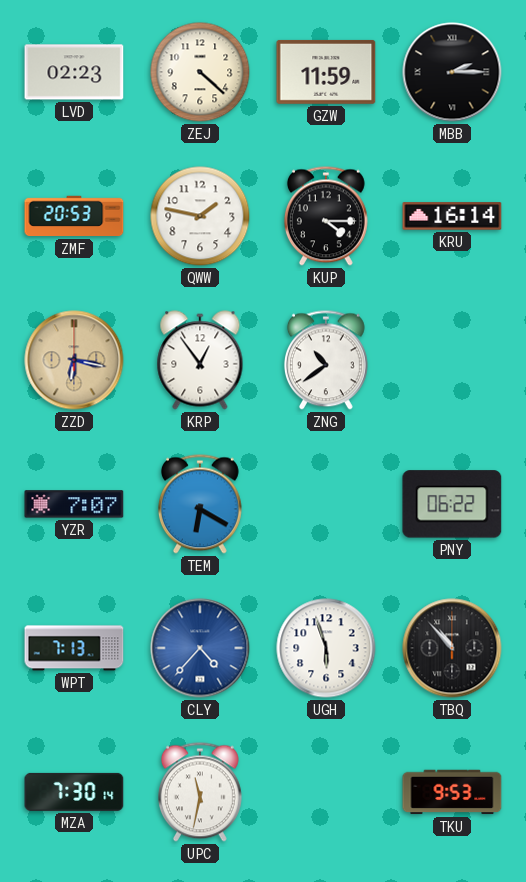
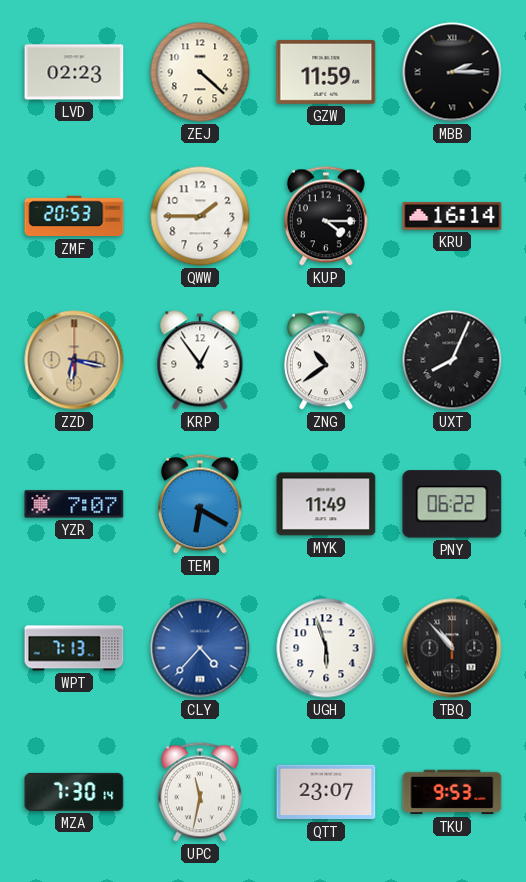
QWW: 1:47 -> 1:45 (200, 216)
UXT: none -> 8:04 (452, 360)
MYK: none -> 11:49 (326, 504)
QTT: none -> 23:07 (326, 792)
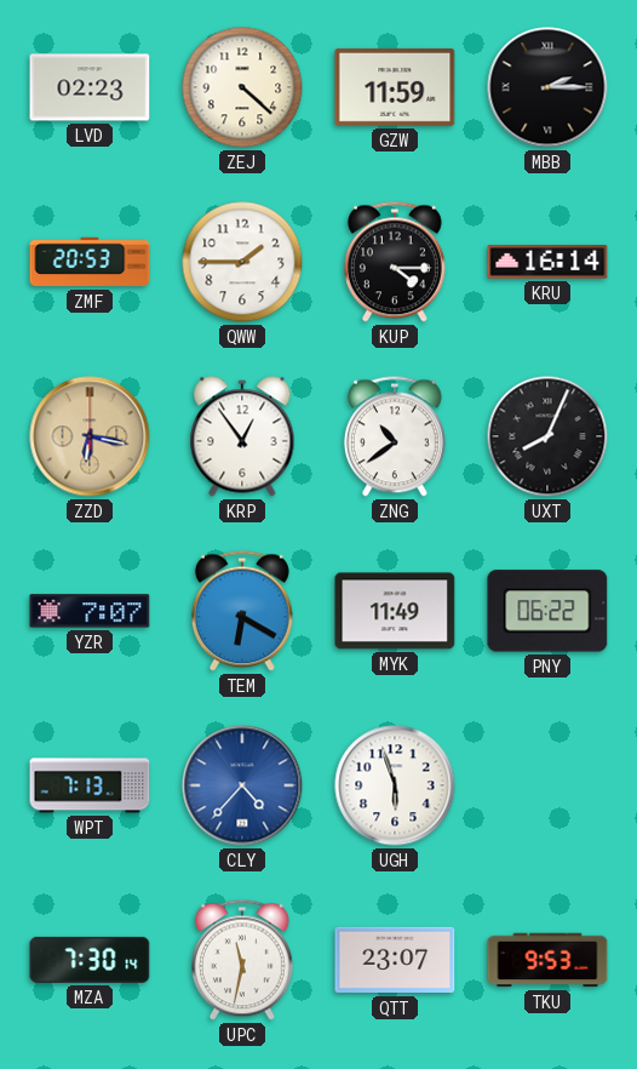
TBQ: 10:53 -> none (452, 648)
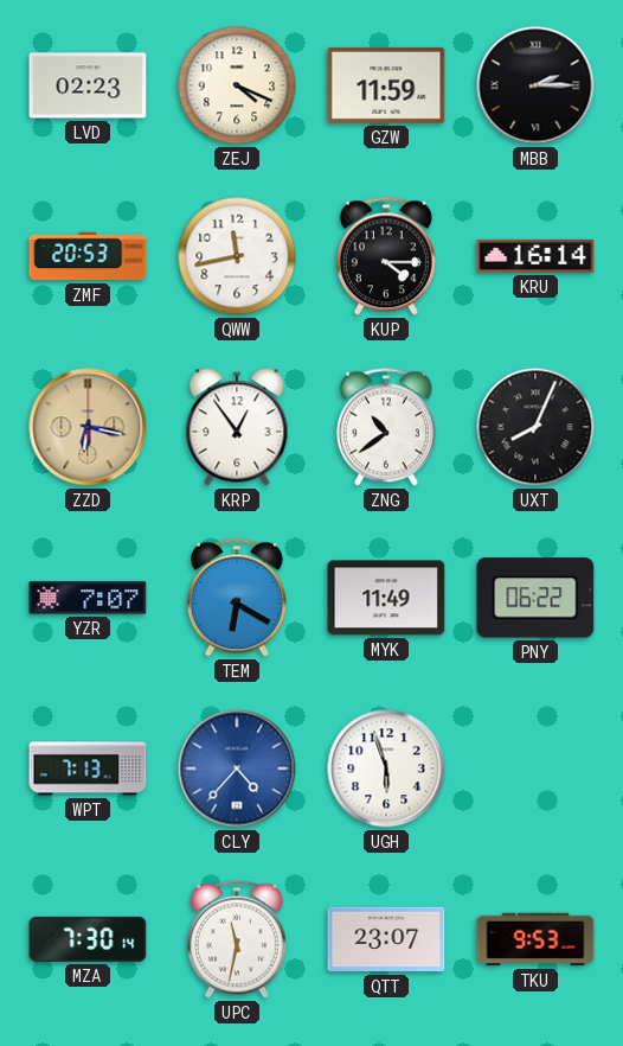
ZEJ: 4:22 -> 4:19 (237, 85)
QWW: 1:45 -> 11:43 (237, 256)
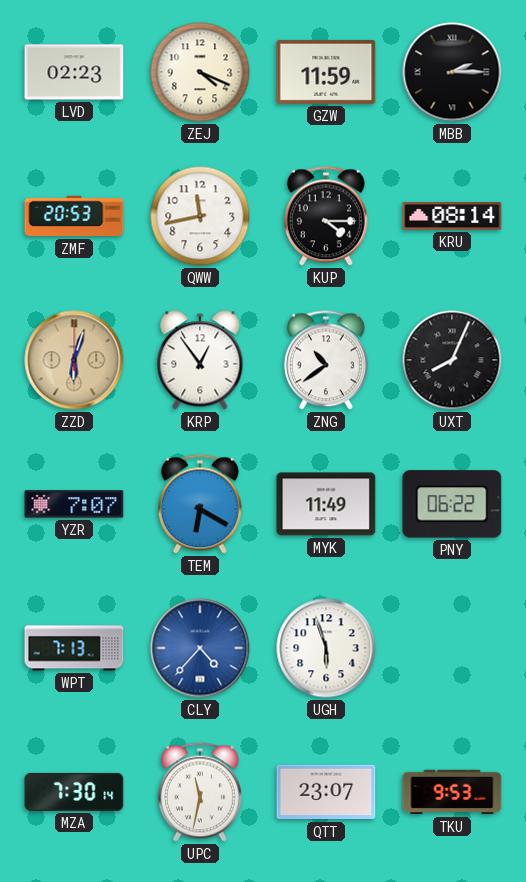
KRU: 16:14 -> 08:14 (452, 216)
ZZD: 6:17 -> 6:03 (74, 360)
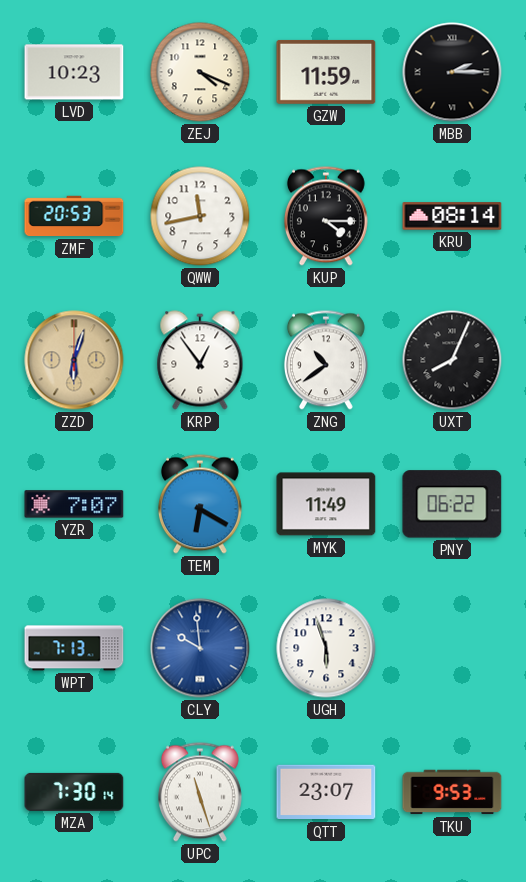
LVD: 02:23 -> 10:23 (74, 72)
CLY: 4:37 -> 9:59 (200, 648)
UPC: 11:32 -> 11:27 (200, 792)
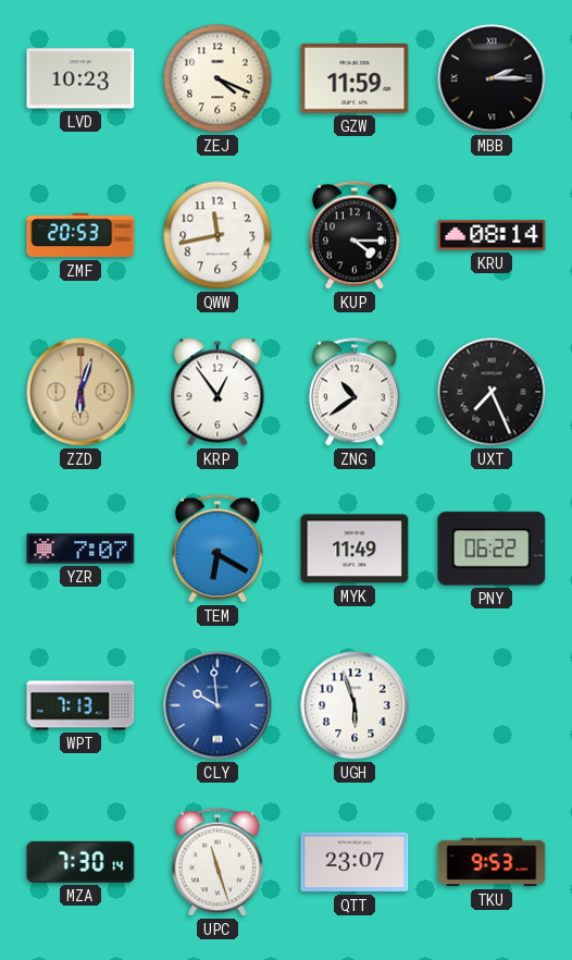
UXT: 8:04 -> 7:26 (492, 392)
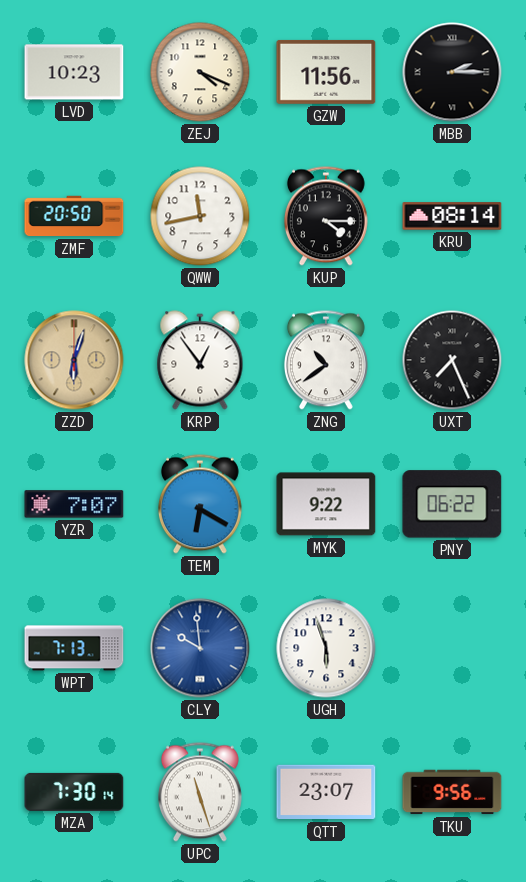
GZW: 11:59 -> 11:56 (326, 72)
ZMF: 20:53 -> 20:50 (74, 216)
MYK: 11:49 -> 9:22 (326, 504)
TKU: 9:53 -> 9:56 (452, 792)
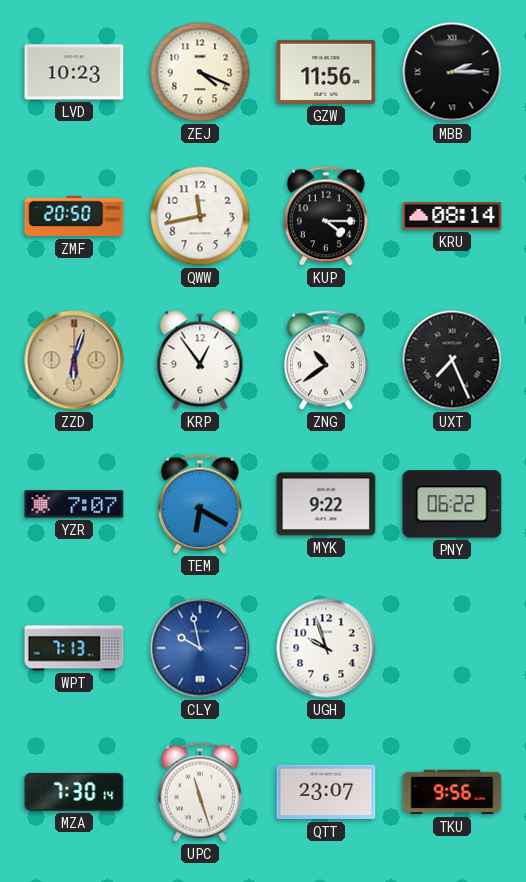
CLY: 9:59 -> 9:58 (200, 648)
UGH: 5:57 -> 9:57 (326, 648)
